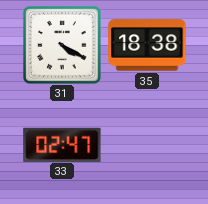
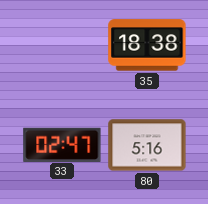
31: 4:20 -> none (63, 46)
80: none -> 5:16 (147, 145)
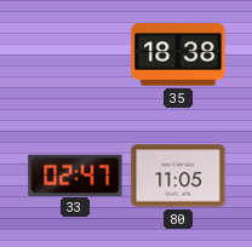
80: 5:16 -> 11:05 (178, 176)
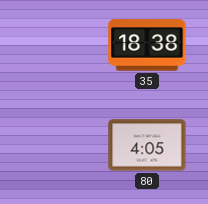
33: 02:47 -> none (75, 174)
80: 11:05 -> 4:05 (147, 145)
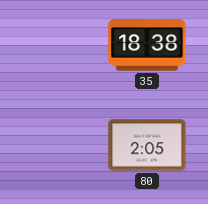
80: 4:05 -> 2:05 (147, 145)
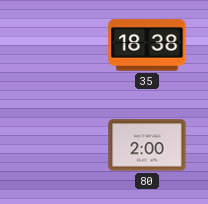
80: 2:05 -> 2:00 (147, 145)
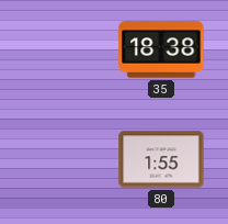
80: 2:00 -> 1:55 (161, 159)
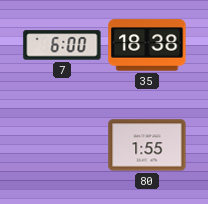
7: none -> 6:00 (62, 45)
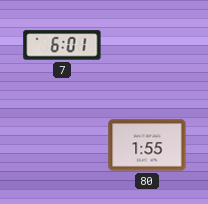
7: 6:00 -> 6:01 (62, 45)
35: 18:38 -> none (147, 45)
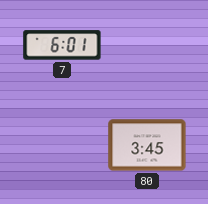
80: 1:55 -> 3:45 (147, 145)
